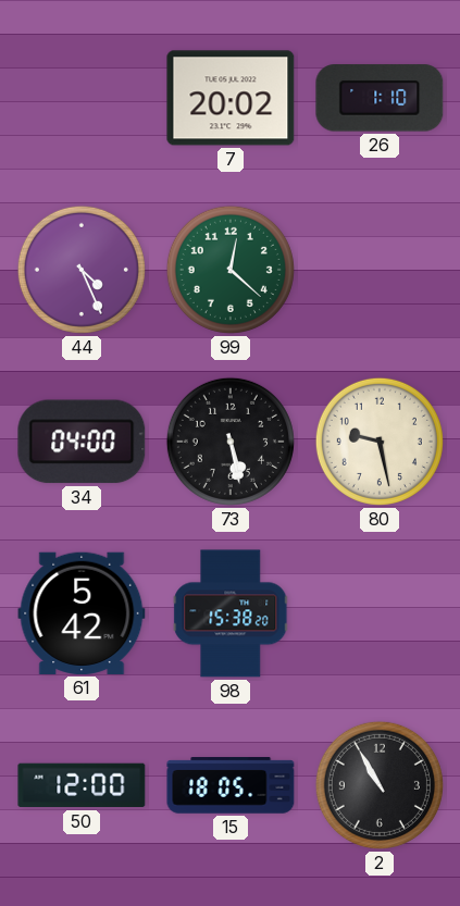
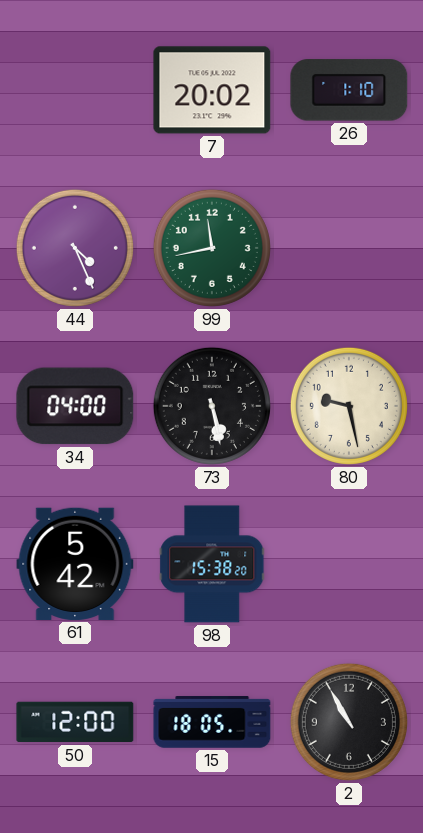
99: 12:22 -> 11:43 (212, 248)
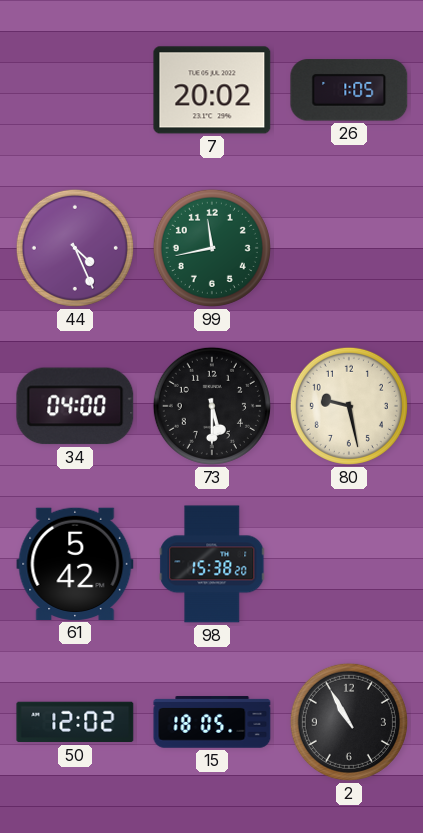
26: 1:10 -> 1:05 (349, 90)
73: 5:28 -> 5:30 (212, 406)
50: 12:00 -> 12:02 (75, 722)
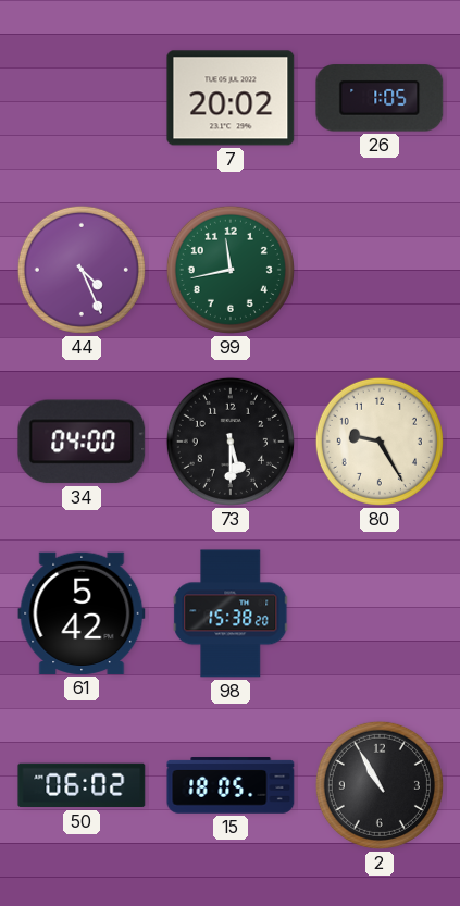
80: 9:28 -> 9:25 (380, 442)
50: 12:02 -> 06:02 (82, 785)
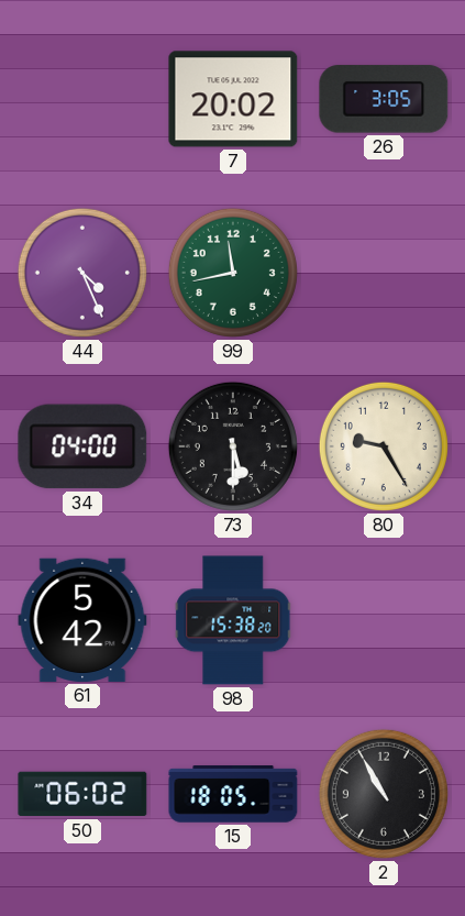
26: 1:05 -> 3:05 (384, 99)
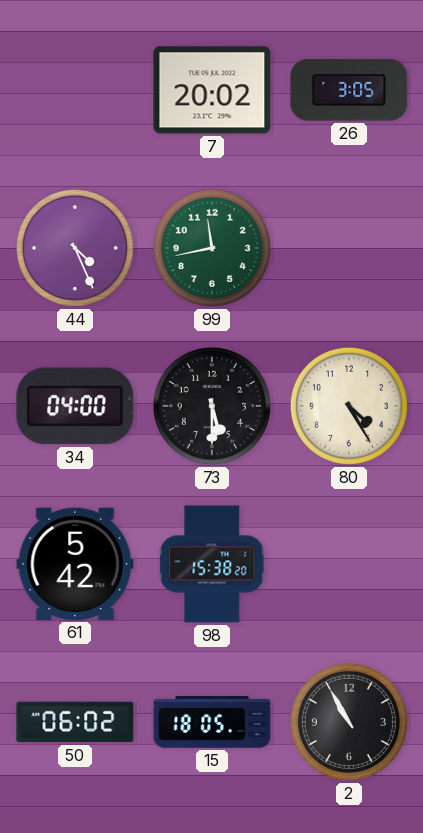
80: 9:25 -> 4:25 (349, 406)
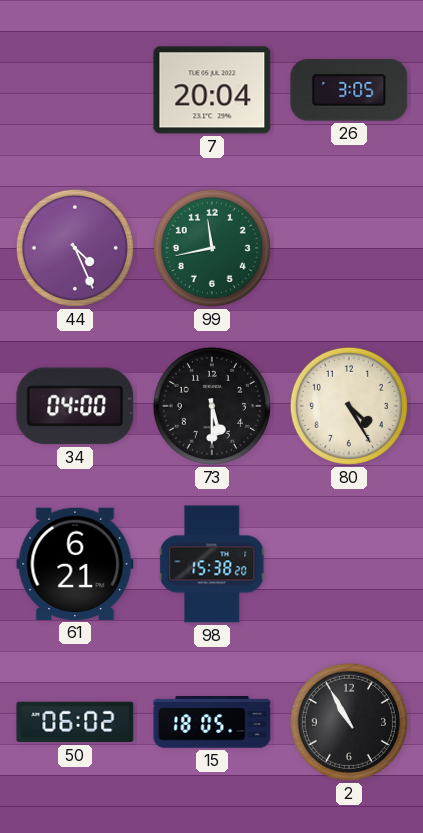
7: 20:02 -> 20:04 (212, 90)
61: 5:42 -> 6:21 (75, 564)
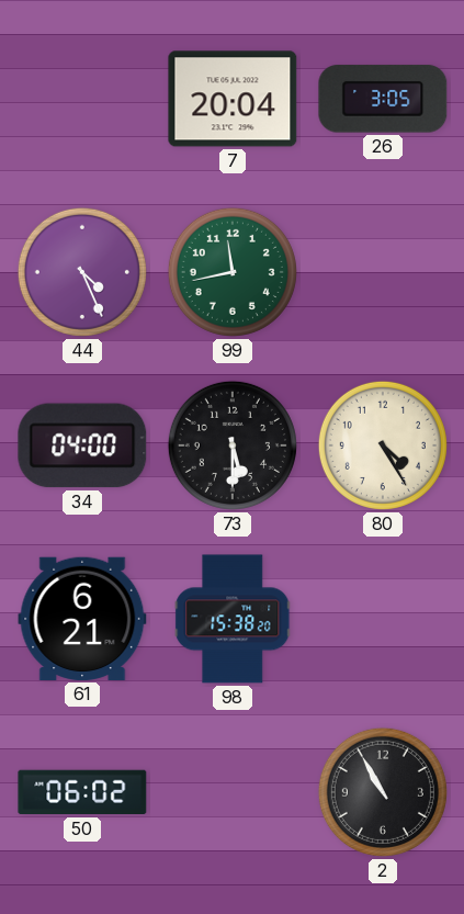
15: 18:05 -> none (212, 722)
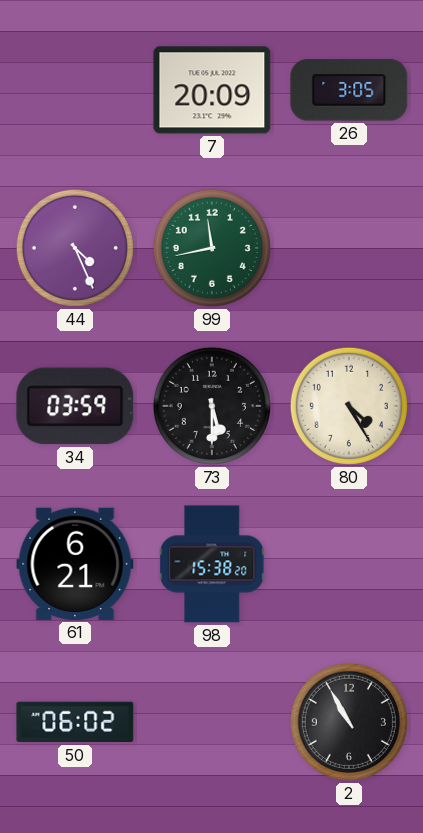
7: 20:04 -> 20:09 (212, 90)
34: 04:00 -> 03:59 (75, 406)
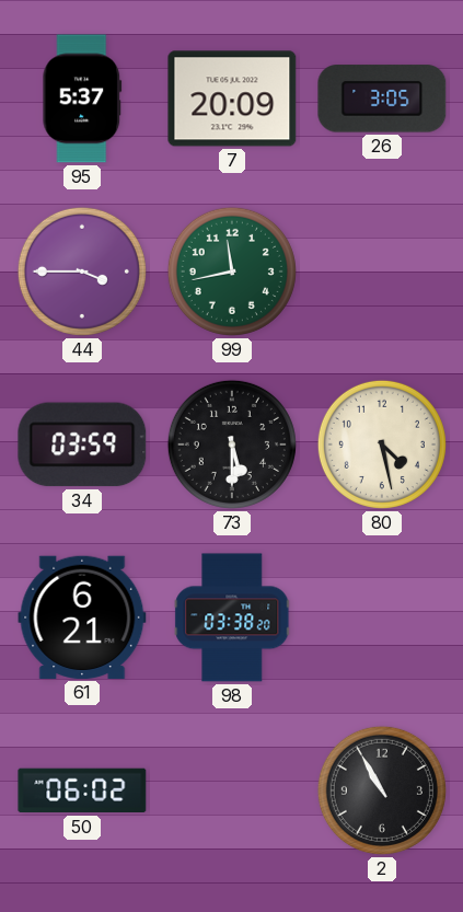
95: none -> 5:37 (82, 99)
44: 4:26 -> 3:45 (82, 272)
80: 4:25 -> 4:28 (382, 445)
98: 15:38 -> 03:38 (232, 617)
